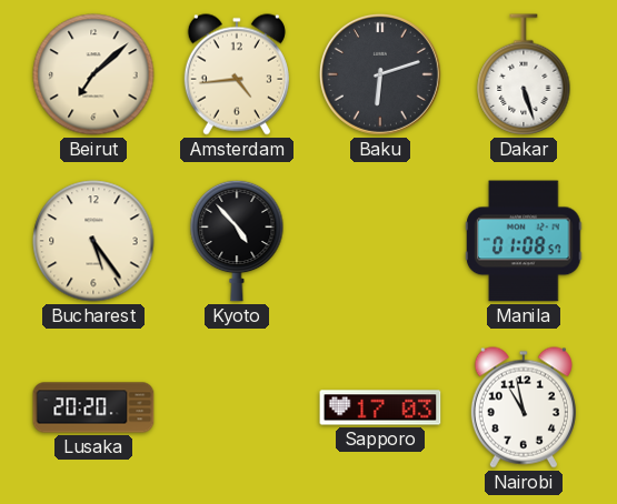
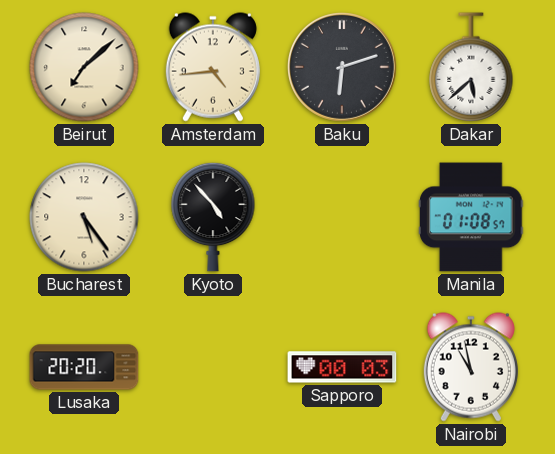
Dakar: 5:27 -> 5:38 (471, 67)
Sapporo: 17:03 -> 00:03 (342, 367)
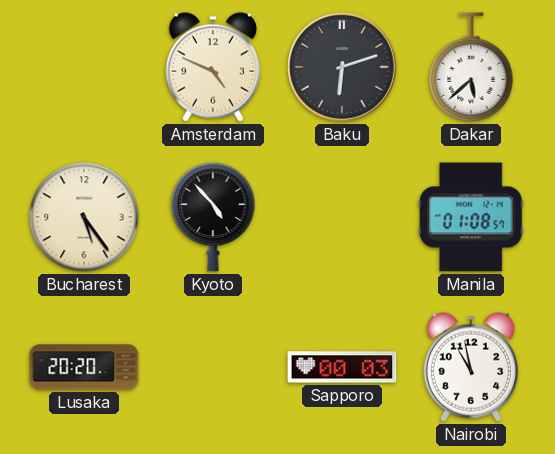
Beirut: 7:08 -> none (84, 67)
Amsterdam: 4:44 -> 4:49 (213, 67)
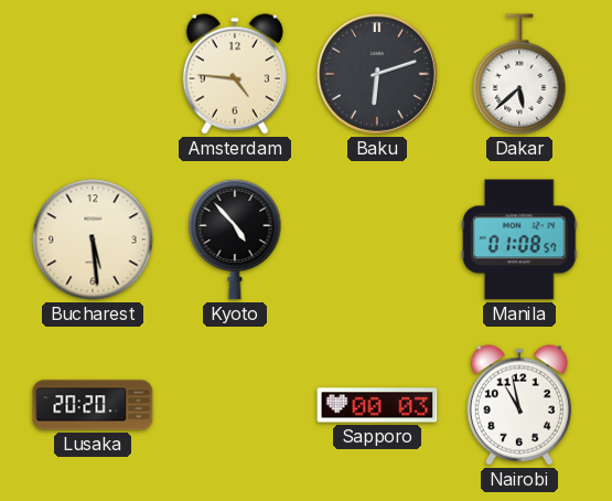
Amsterdam: 4:49 -> 4:46 (235, 74)
Bucharest: 5:24 -> 5:29 (93, 239)
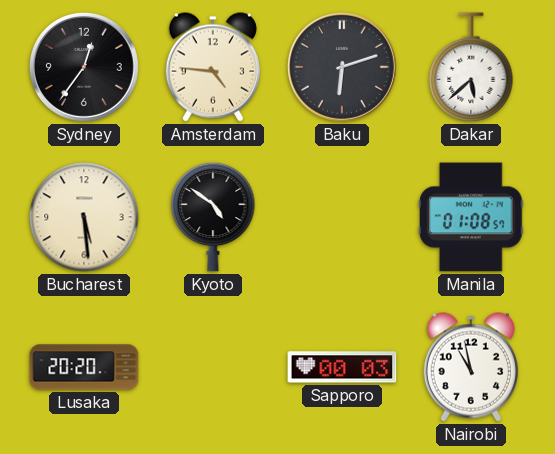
Sydney: none -> 12:36 (84, 67)
Kyoto: 4:53 -> 4:51 (213, 217)
